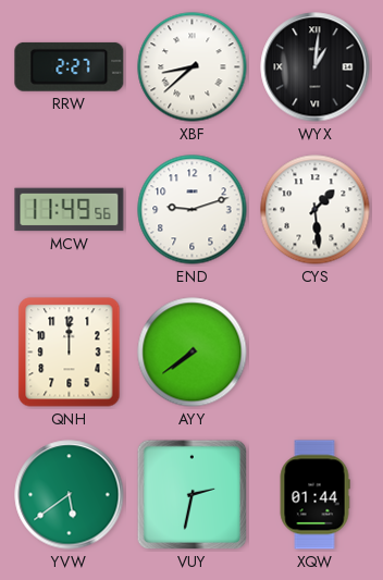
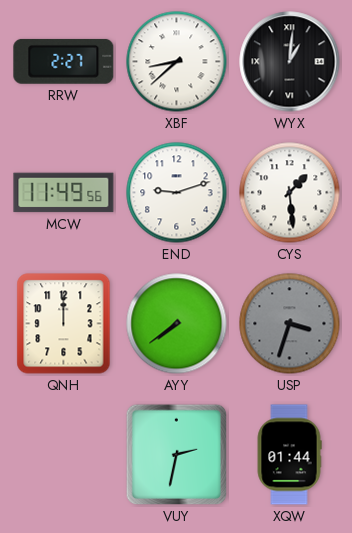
USP: none -> 3:33 (290, 324)
YVW: 5:39 -> none (70, 495)
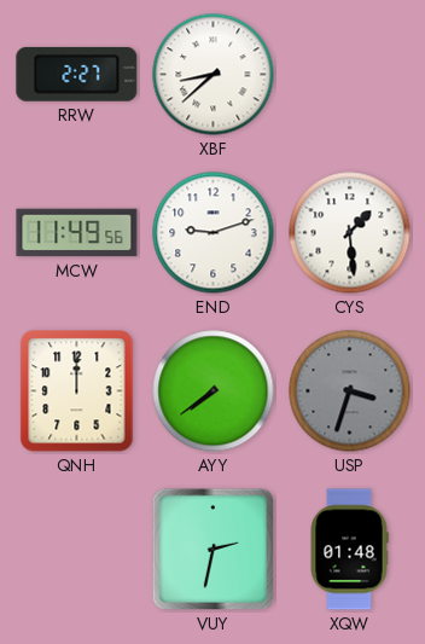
WYX: 1:01 -> none (290, 62)
XQW: 01:44 -> 01:48 (349, 550)
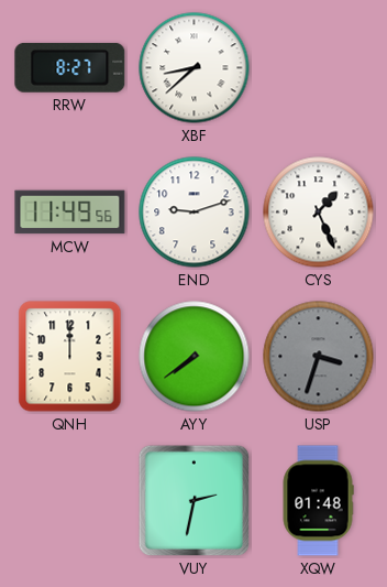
RRW: 2:27 -> 8:27 (70, 67)
CYS: 1:29 -> 1:26 (319, 213)
